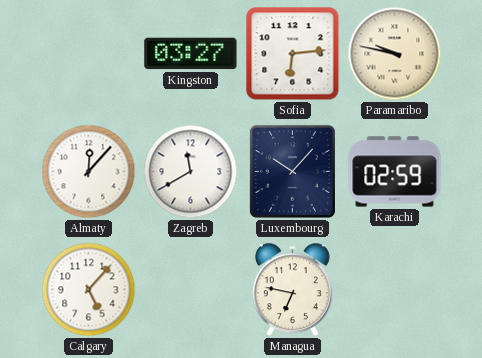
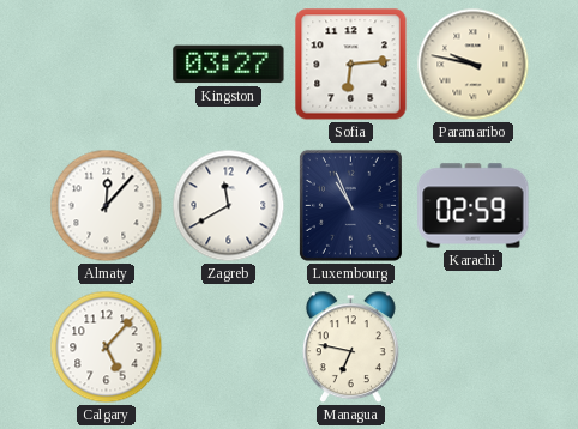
Luxembourg: 10:07 -> 10:56 (350, 205)
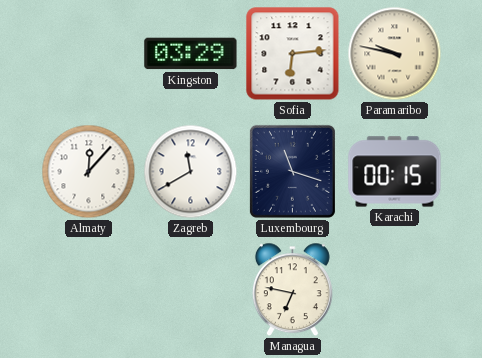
Kingston: 03:27 -> 03:29 (191, 54)
Luxembourg: 10:56 -> 11:18 (292, 171)
Karachi: 02:59 -> 00:15 (395, 172)
Calgary: 5:07 -> none (107, 348)
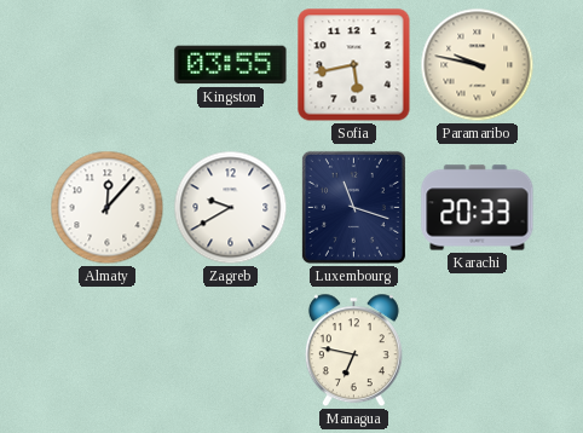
Kingston: 03:29 -> 03:55 (231, 65)
Sofia: 6:14 -> 5:43 (354, 65)
Zagreb: 11:40 -> 9:40 (231, 208)
Karachi: 00:15 -> 20:33 (478, 208)
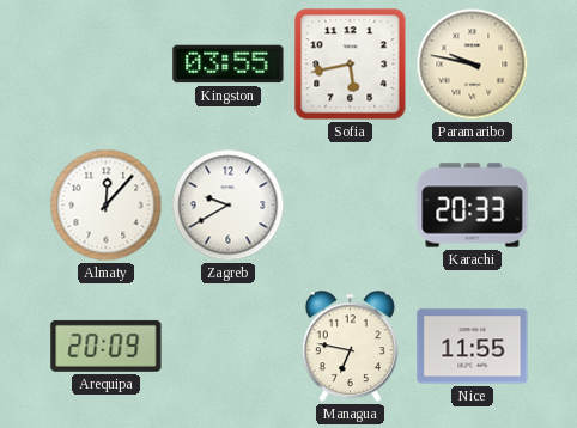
Luxembourg: 11:18 -> none (353, 207)
Arequipa: none -> 20:09 (107, 346)
Nice: none -> 11:55 (473, 347)
